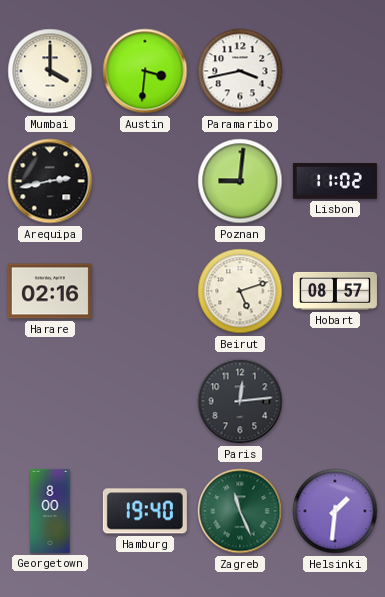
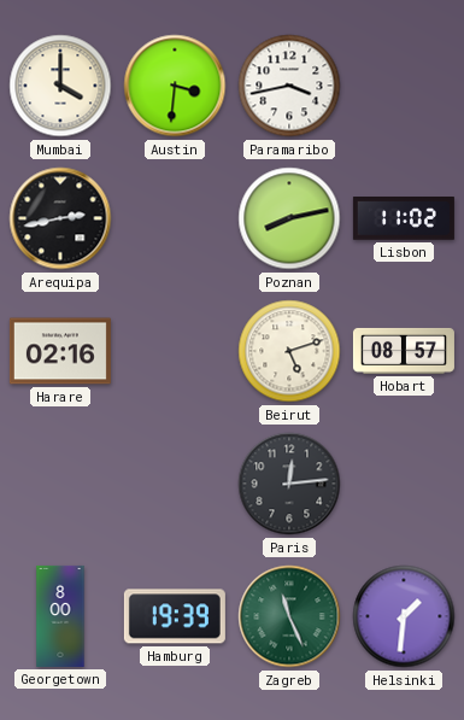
Poznan: 9:01 -> 8:13 (289, 218)
Hamburg: 19:40 -> 19:39 (175, 616)
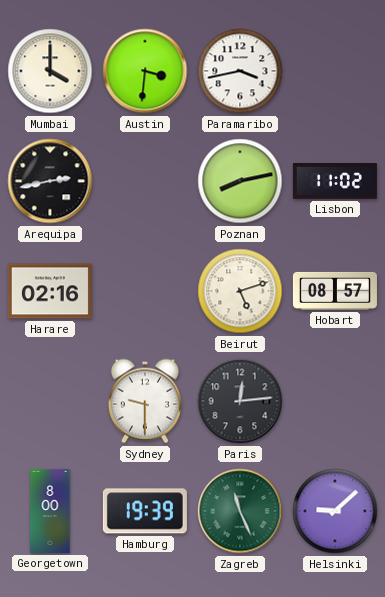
Sydney: none -> 9:30 (145, 401)
Helsinki: 1:31 -> 9:08 (335, 511)
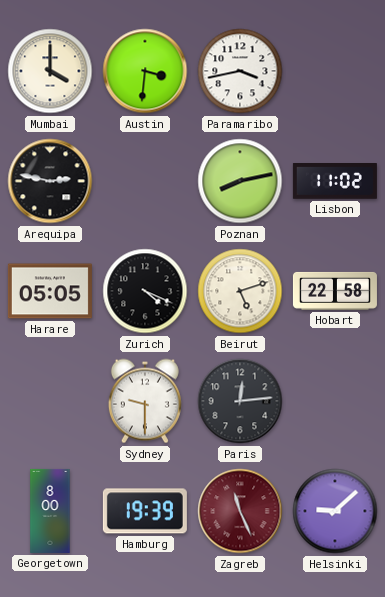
Arequipa: 2:43 -> 2:47 (50, 181)
Harare: 02:16 -> 05:05 (50, 291)
Zurich: none -> 4:19 (145, 291)
Hobart: 08:57 -> 22:58 (335, 291)
Zagreb dial: green -> burgundy (240, 511)
